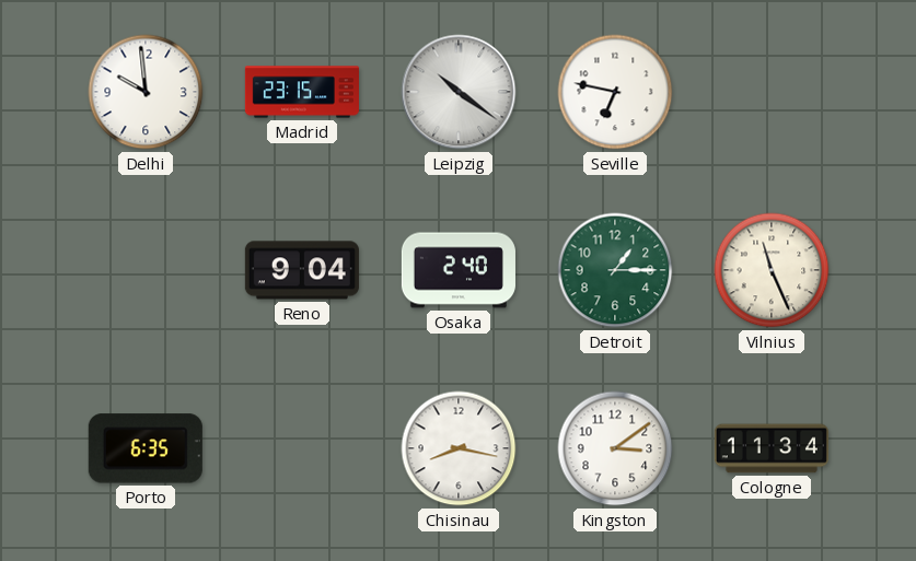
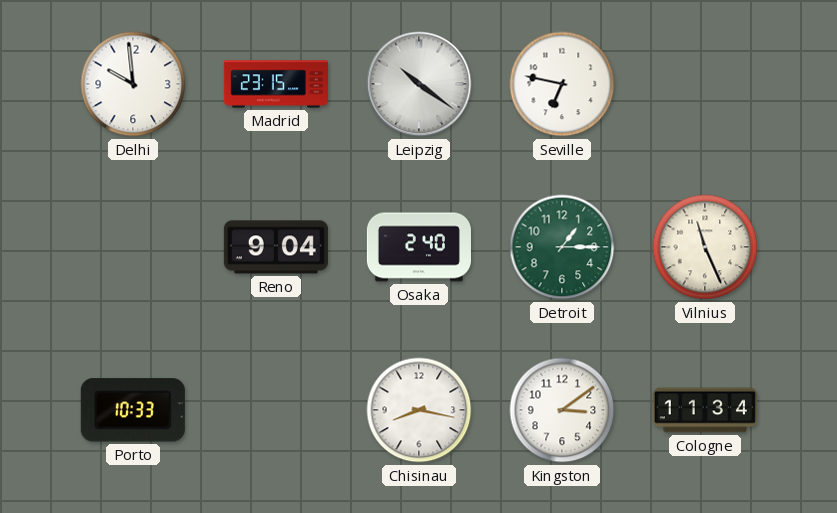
Porto: 6:35 -> 10:33 (133, 410)
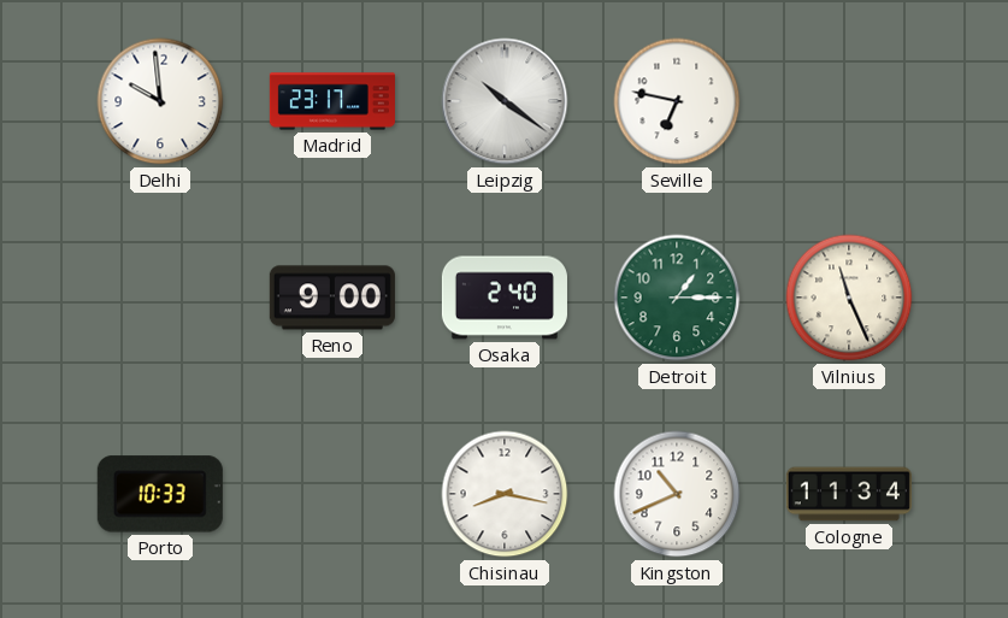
Madrid: 23:15 -> 23:17 (332, 101)
Reno: 9:04 -> 9:00 (332, 298)
Kingston: 3:09 -> 10:41 (677, 494)
